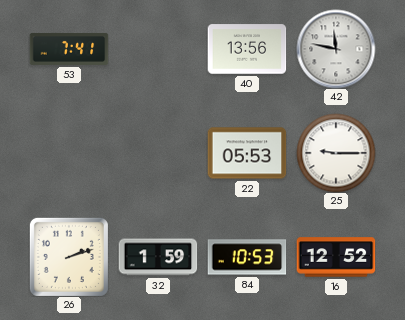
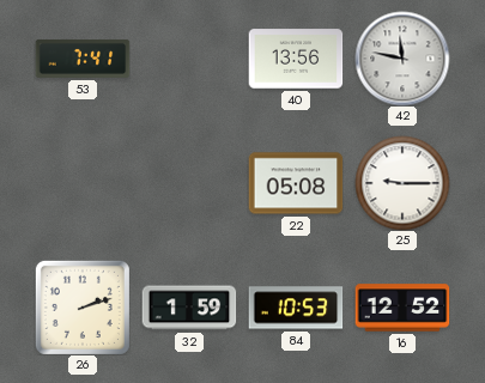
22: 05:53 -> 05:08 (296, 183)
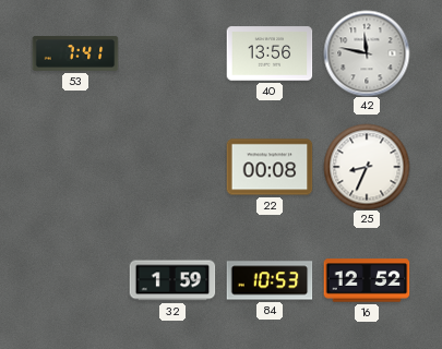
22: 05:08 -> 00:08 (270, 167)
25: 9:15 -> 8:34 (367, 167)
26: 2:12 -> none (83, 308)
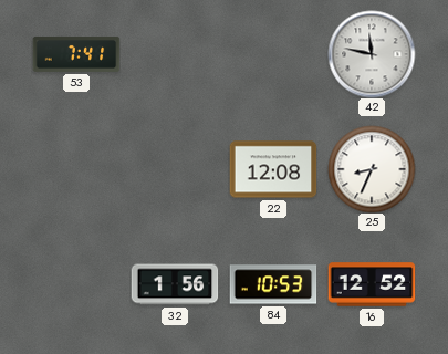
40: 13:56 -> none (270, 53)
22: 00:08 -> 12:08 (273, 169)
32: 1:59 -> 1:56 (175, 284)
